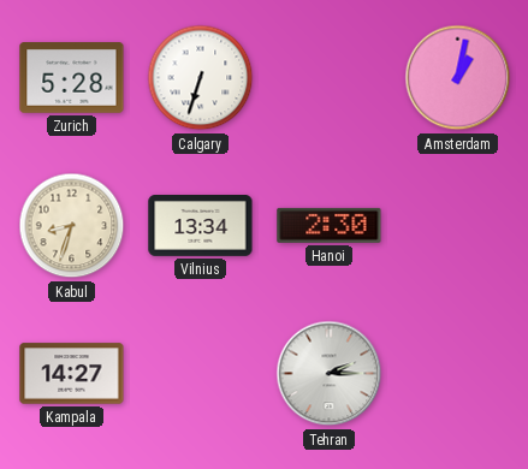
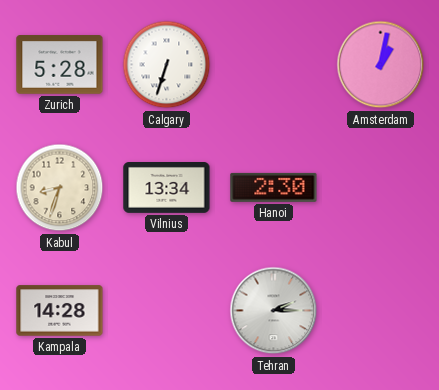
Kampala: 14:27 -> 14:28 (60, 311)
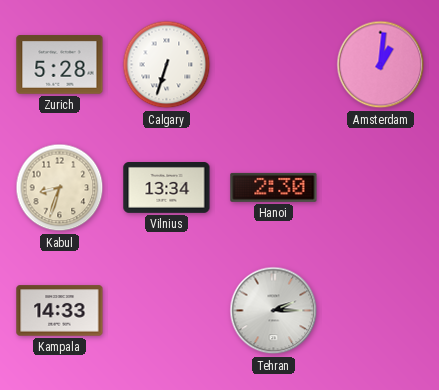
Amsterdam: 1:02 -> 1:01 (381, 65)
Kampala: 14:28 -> 14:33 (60, 311)
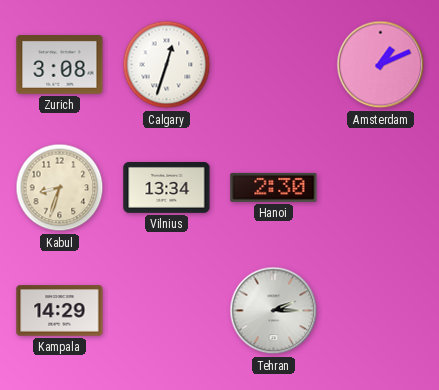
Zurich: 5:28 -> 3:08 (60, 65)
Calgary: 6:33 -> 12:33 (167, 65)
Amsterdam: 1:01 -> 1:11 (381, 65)
Kampala: 14:33 -> 14:29 (60, 311)
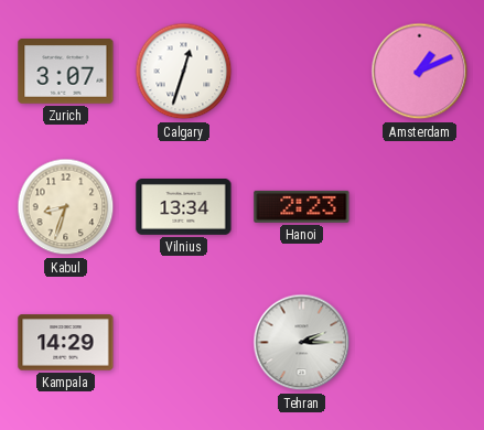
Zurich: 3:08 -> 3:07 (66, 72)
Hanoi: 2:30 -> 2:23 (302, 206)
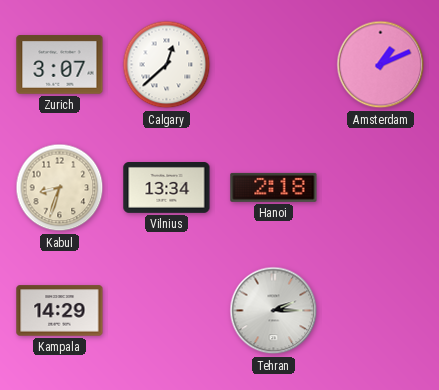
Calgary: 12:33 -> 12:38 (167, 65)
Hanoi: 2:23 -> 2:18 (274, 187)
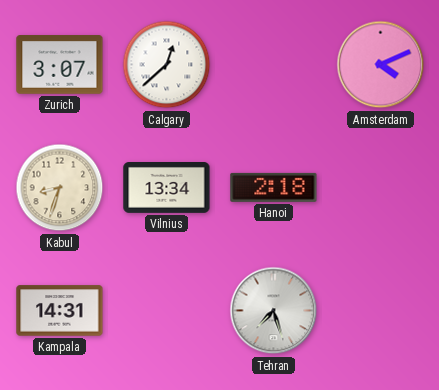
Amsterdam: 1:11 -> 4:11 (381, 65)
Kampala: 14:29 -> 14:31 (60, 311)
Tehran: 2:15 -> 7:27 (274, 311)
